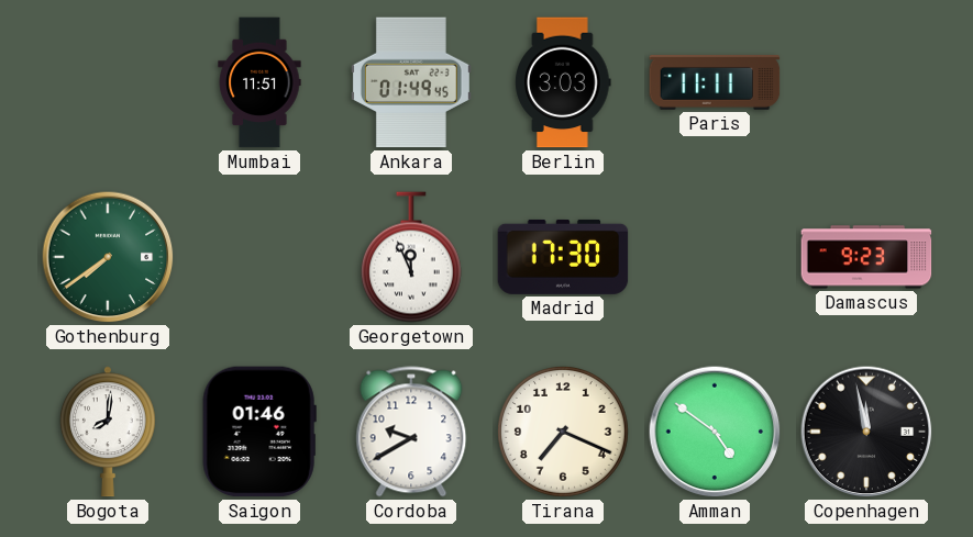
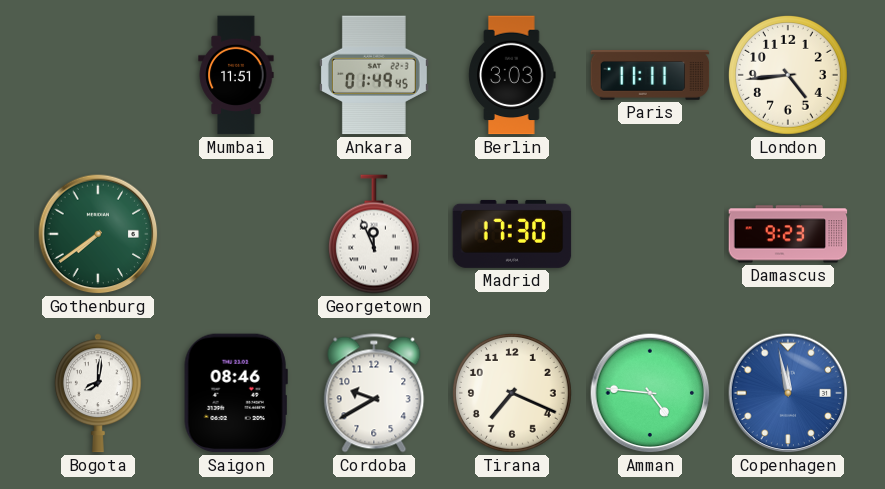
London: none -> 4:44 (788, 75)
Saigon: 01:46 -> 08:46 (236, 393)
Amman: 4:51 -> 4:46 (650, 393)
Copenhagen dial: black -> blue (788, 393)
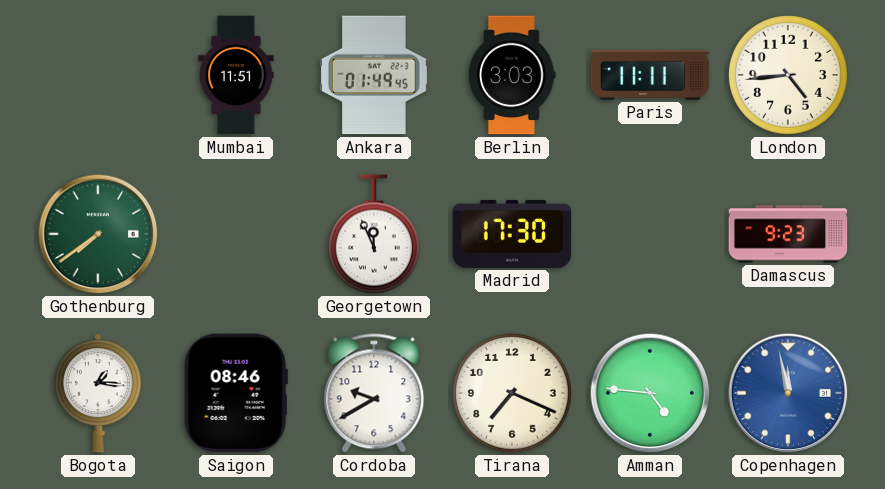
Bogota: 8:01 -> 1:16 (98, 393)
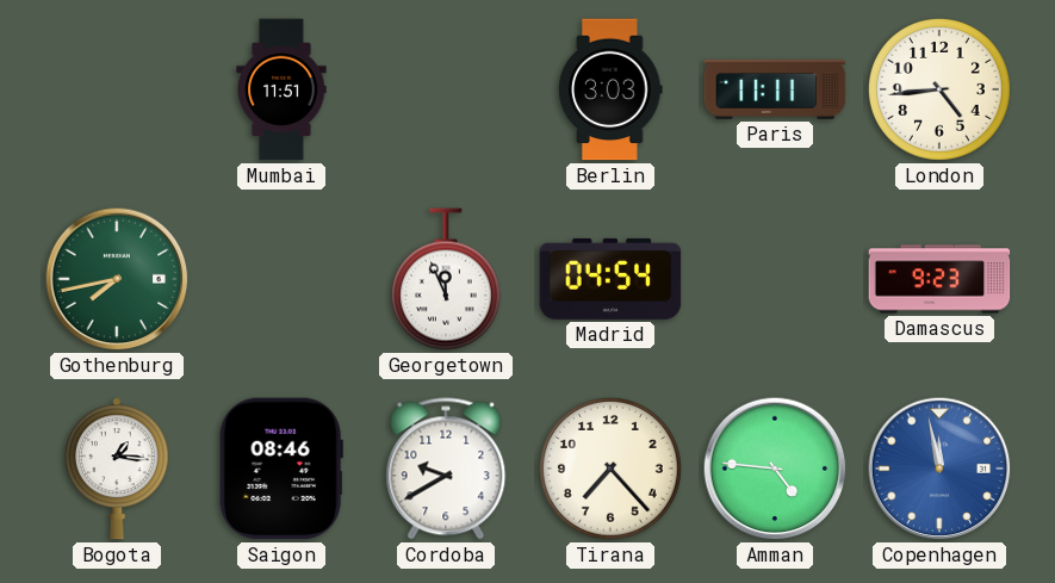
Ankara: 01:49 -> none (374, 75)
Gothenburg: 7:39 -> 7:43 (117, 279)
Madrid: 17:30 -> 04:54 (610, 279)
Tirana: 7:19 -> 7:23 (610, 469)
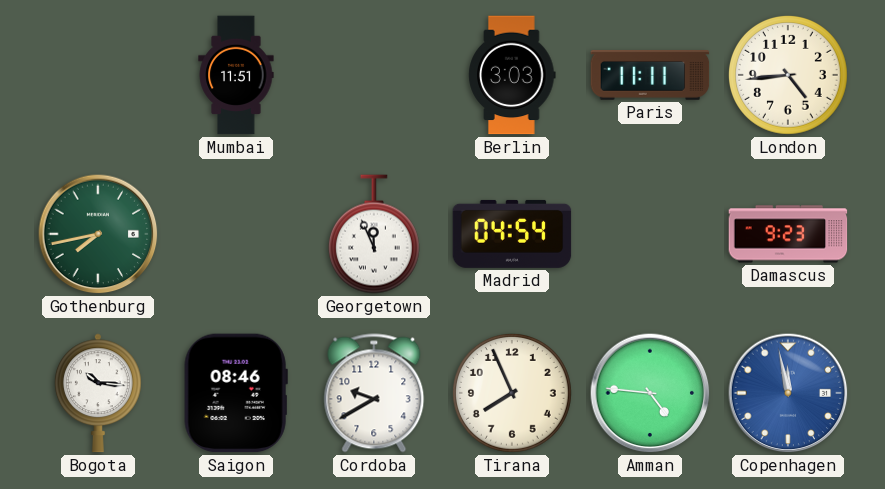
Bogota: 1:16 -> 10:16 (98, 393)
Tirana: 7:23 -> 7:56 (512, 393)
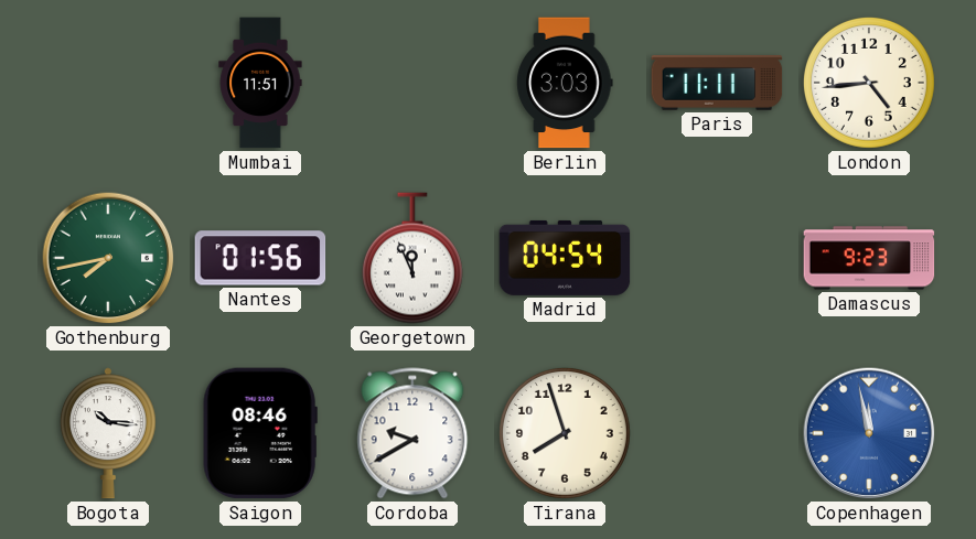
Nantes: none -> 01:56 (260, 258)
Tirana: 7:56 -> 7:57 (565, 433)
Amman: 4:46 -> none (650, 393)
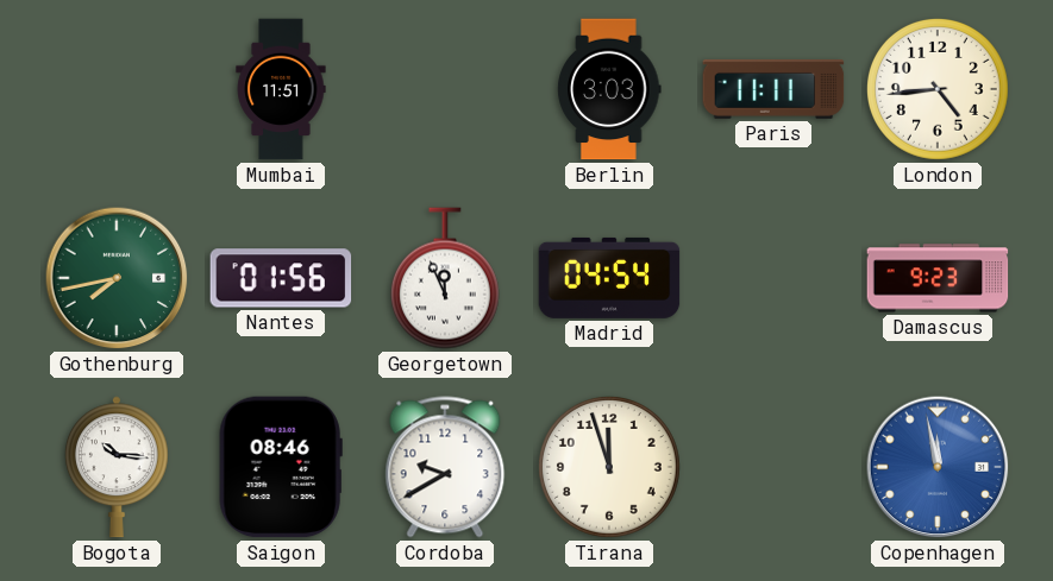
Tirana: 7:57 -> 11:57 (609, 467)
